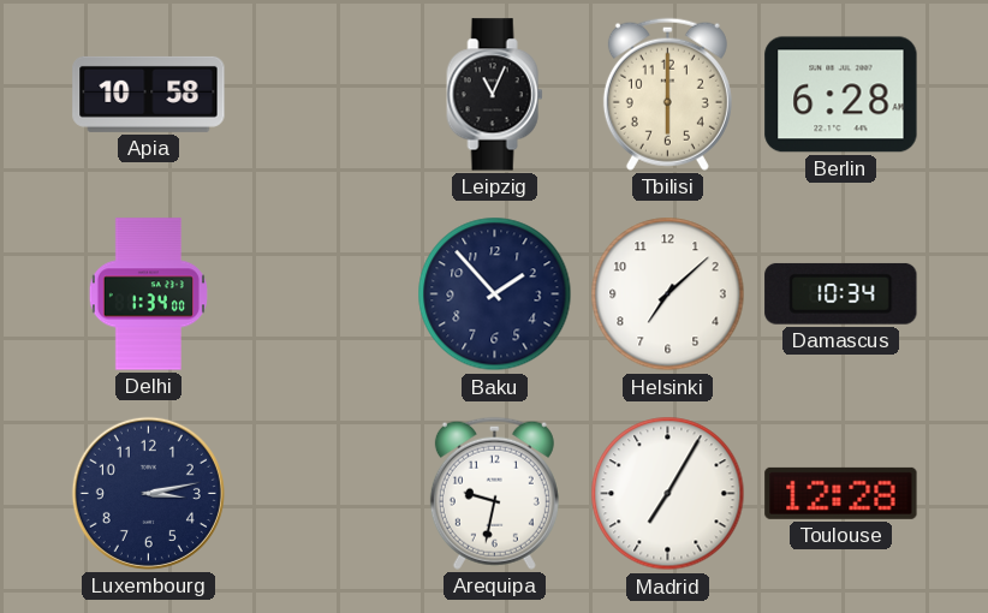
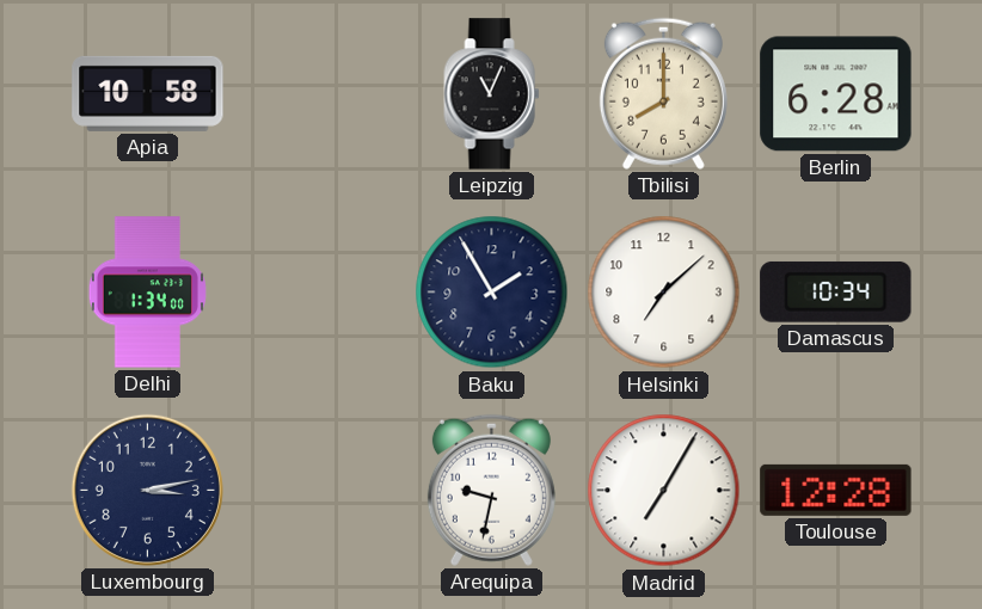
Tbilisi: 6:00 -> 8:00 (663, 93)
Baku: 1:53 -> 1:55 (492, 293)
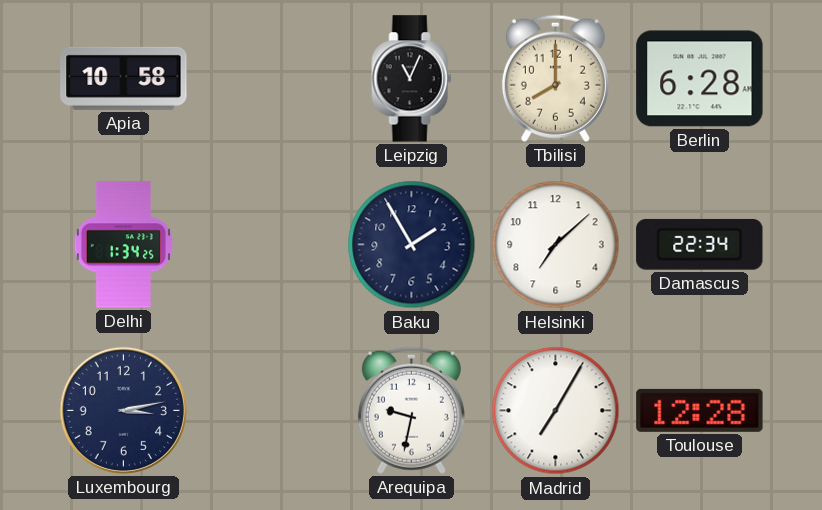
Delhi: 1:34:00 -> 1:34:25 (123, 245)
Damascus: 10:34 -> 22:34 (700, 244)
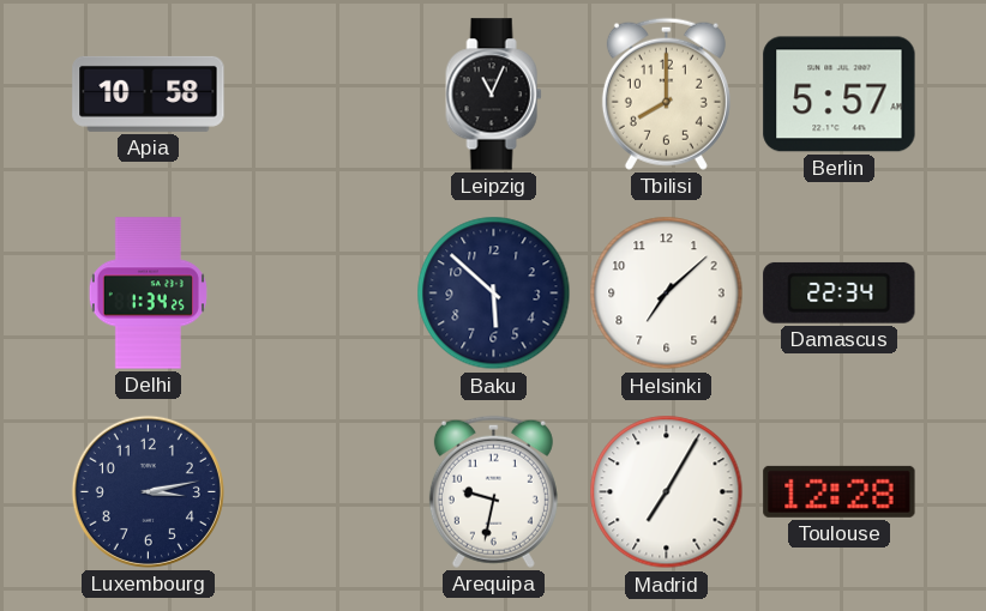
Berlin: 6:28 -> 5:57 (840, 95)
Baku: 1:55 -> 5:52 (494, 294)
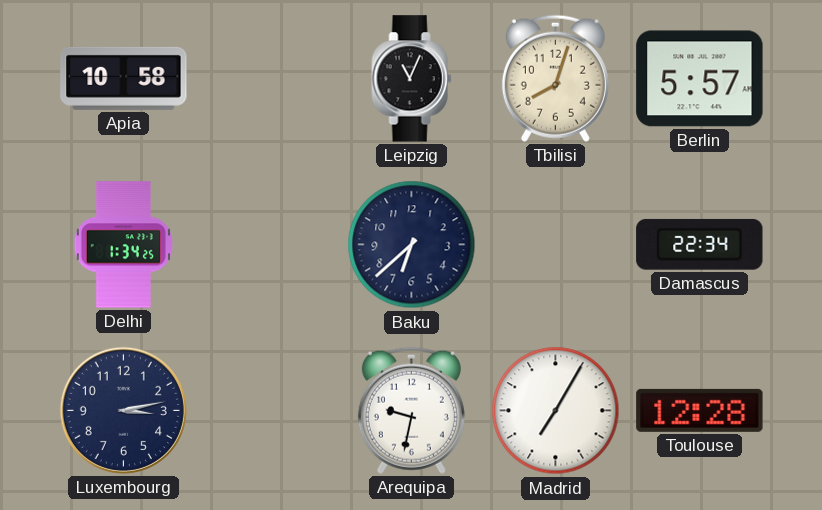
Tbilisi: 8:00 -> 8:03 (555, 78)
Baku: 5:52 -> 6:38 (412, 245)
Helsinki: 7:08 -> none (667, 294)
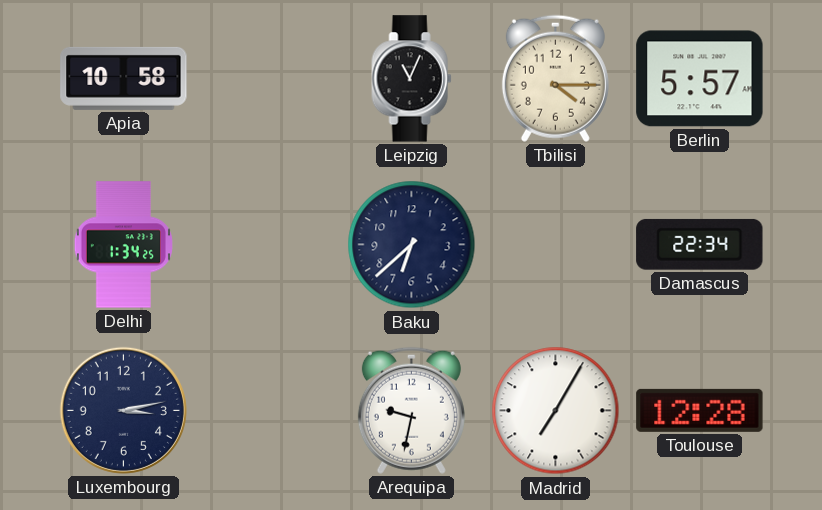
Tbilisi: 8:03 -> 4:15 (555, 78)
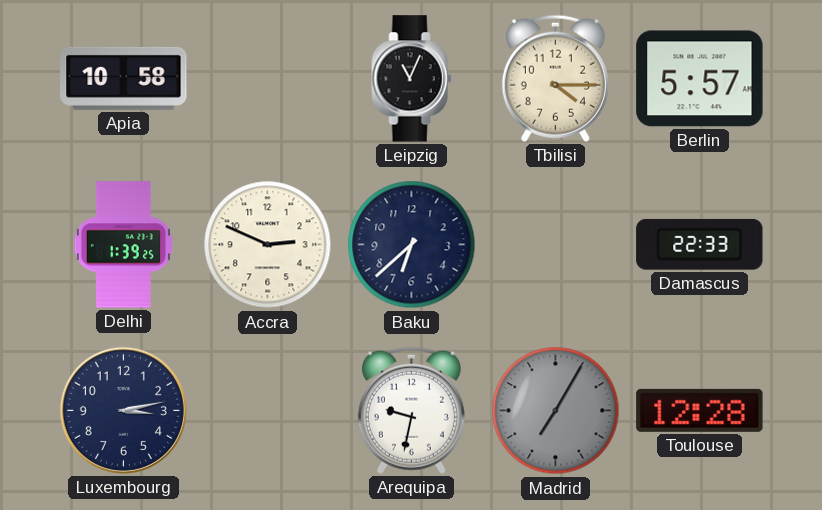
Delhi: 1:34 -> 1:39 (123, 245)
Accra: none -> 2:49 (268, 245)
Damascus: 22:34 -> 22:33 (700, 244)
Madrid dial: white -> grey (556, 411)
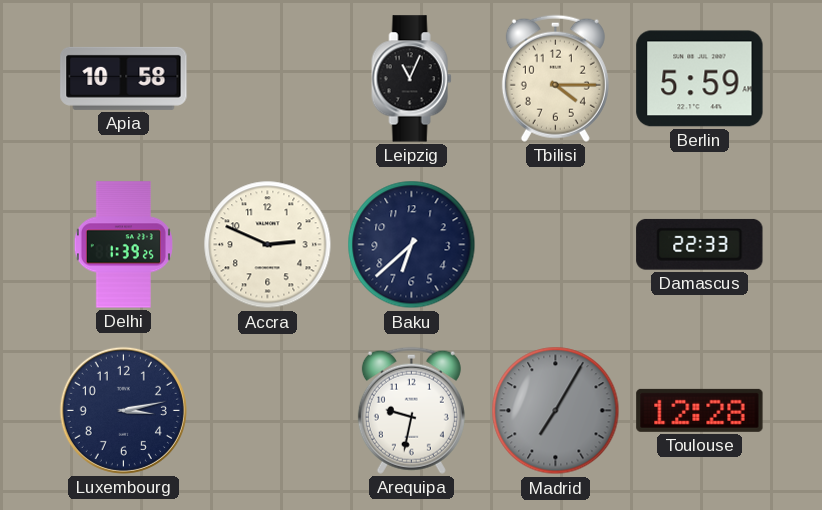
Berlin: 5:57 -> 5:59 (700, 79)
